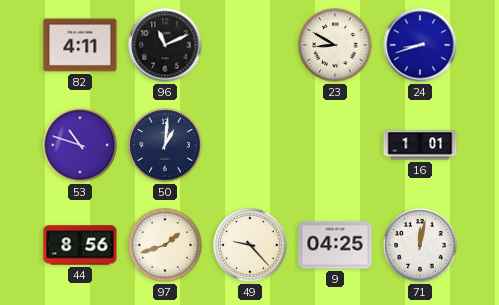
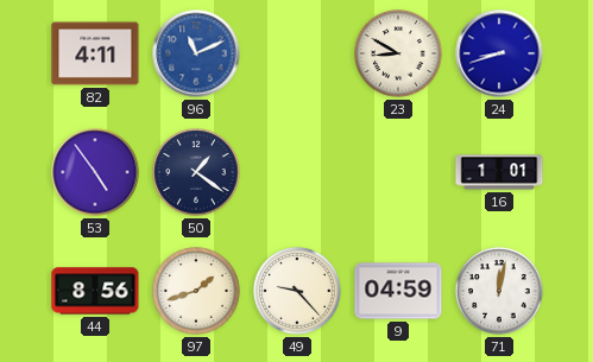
96 dial: black -> blue (196, 53)
53: 10:48 -> 4:54 (95, 172)
50: 1:01 -> 1:21 (196, 172)
9: 04:25 -> 04:59 (398, 291)
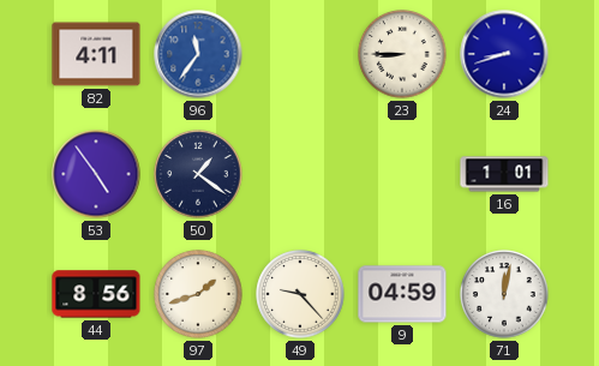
96: 11:11 -> 11:36 (198, 54)
23: 8:50 -> 8:45 (402, 54)
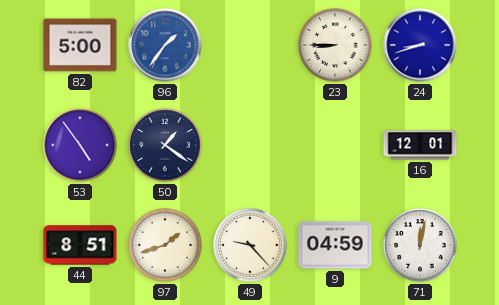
82: 4:11 -> 5:00 (80, 45)
96: 11:36 -> 1:36 (165, 45)
16: 1:01 -> 12:01 (420, 145)
44: 8:56 -> 8:51 (80, 245)
